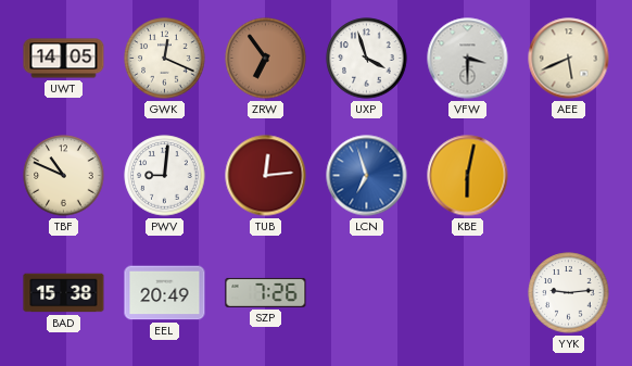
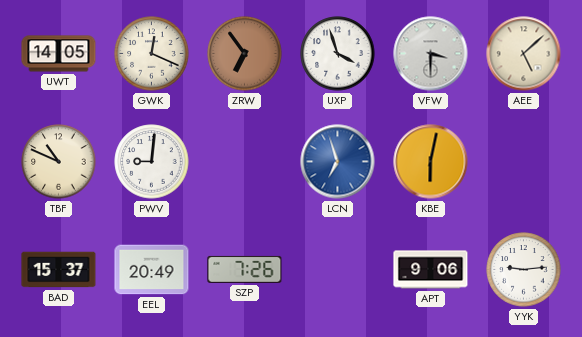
AEE: 5:41 -> 5:08 (524, 54)
TUB: 12:14 -> none (266, 176)
BAD: 15:38 -> 15:37 (59, 270)
APT: none -> 9:06 (431, 270)
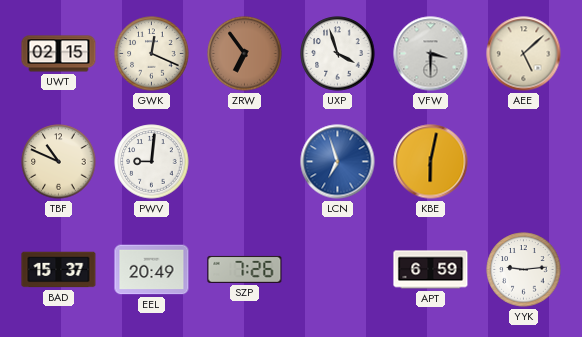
UWT: 14:05 -> 02:15 (59, 54)
APT: 9:06 -> 6:59 (431, 270)
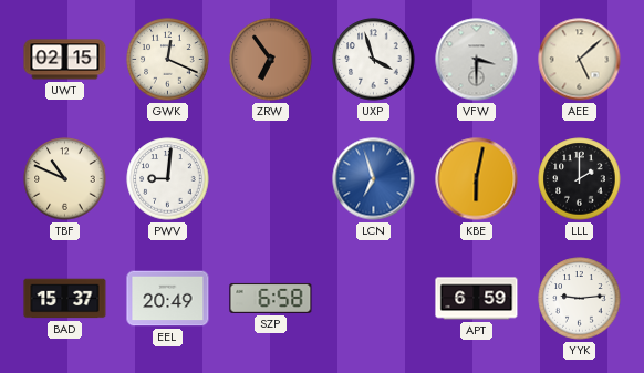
LLL: none -> 2:00 (580, 179)
SZP: 7:26 -> 6:58 (271, 298)
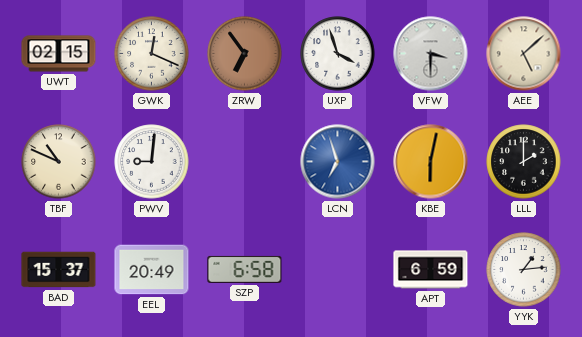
YYK: 9:14 -> 1:14 (524, 270)
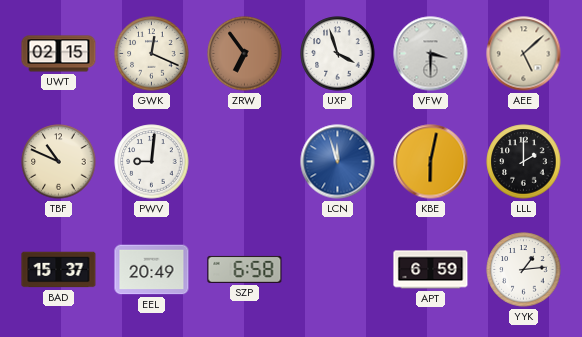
LCN: 6:57 -> 11:57 (338, 162)
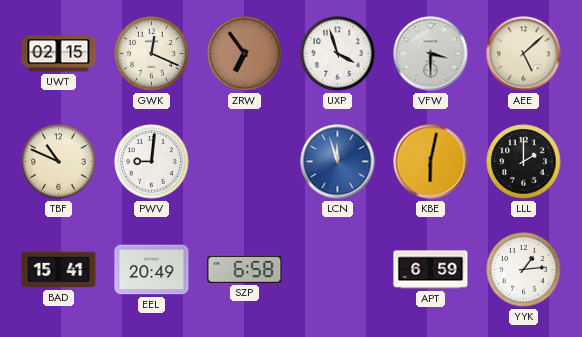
BAD: 15:37 -> 15:41 (59, 270)
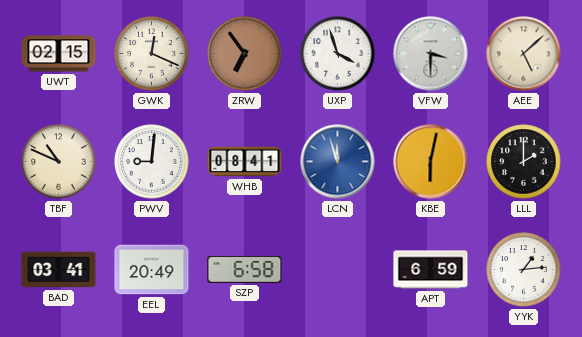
WHB: none -> 08:41 (245, 162)
BAD: 15:41 -> 03:41 (59, 270)
